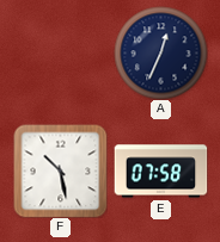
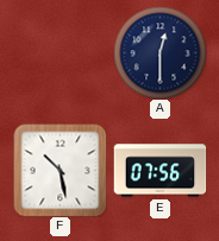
A: 12:34 -> 12:30 (159, 52)
E: 07:58 -> 07:56 (159, 171)
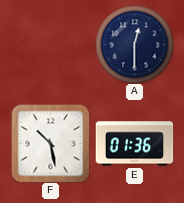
E: 07:56 -> 01:36 (134, 144)
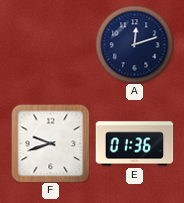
A: 12:30 -> 12:12 (134, 44)
F: 10:28 -> 9:42 (50, 143)
